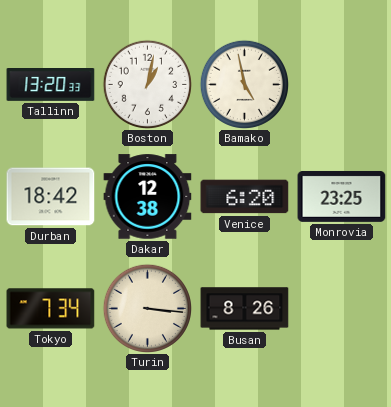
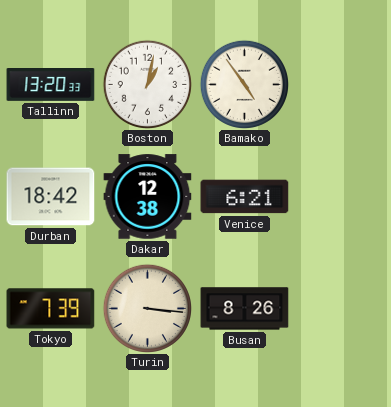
Bamako: 4:58 -> 4:54 (244, 84)
Venice: 6:20 -> 6:21 (245, 197)
Monrovia: 23:25 -> none (342, 196)
Tokyo: 7:34 -> 7:39 (51, 309)
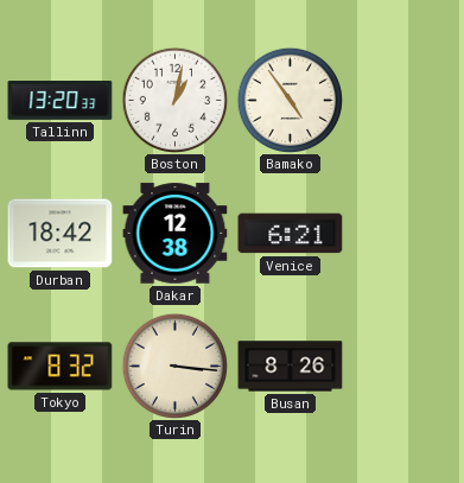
Tokyo: 7:39 -> 8:32 (61, 367)
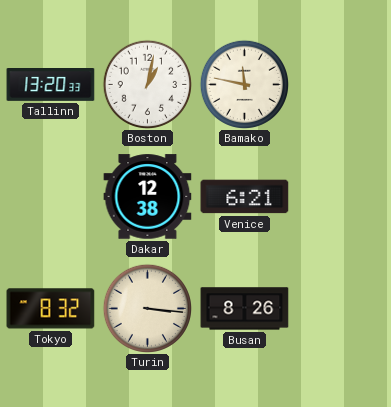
Bamako: 4:54 -> 11:47 (244, 84)
Durban: 18:42 -> none (61, 234)
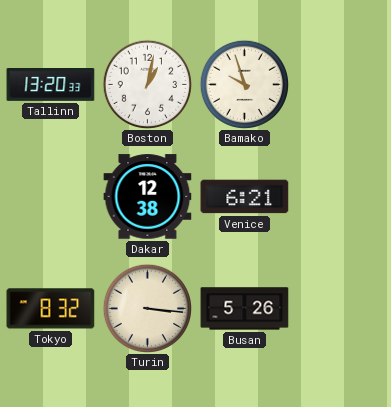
Bamako: 11:47 -> 9:57 (244, 84)
Busan: 8:26 -> 5:26 (245, 309)
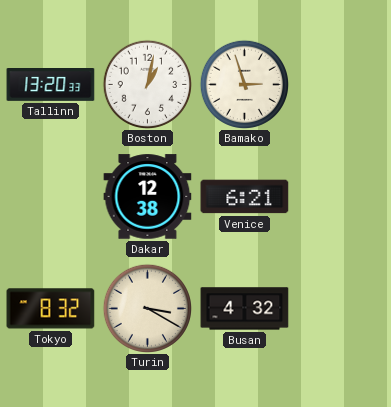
Bamako: 9:57 -> 2:57 (244, 84)
Turin: 3:16 -> 3:20 (147, 308)
Busan: 5:26 -> 4:32 (245, 309)
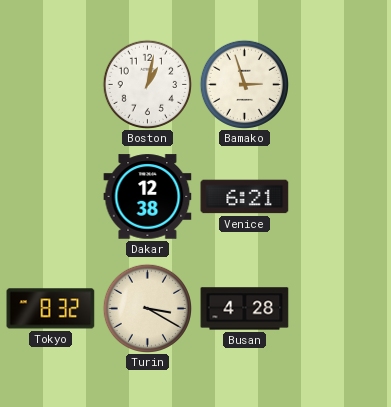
Tallinn: 13:20 -> none (51, 85)
Busan: 4:32 -> 4:28 (245, 309)
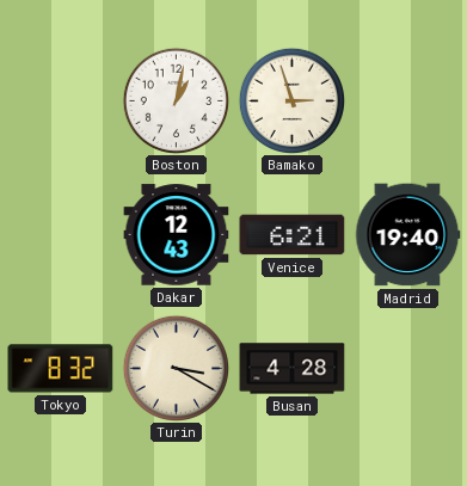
Dakar: 12:38 -> 12:43 (177, 235)
Madrid: none -> 19:40 (408, 235)
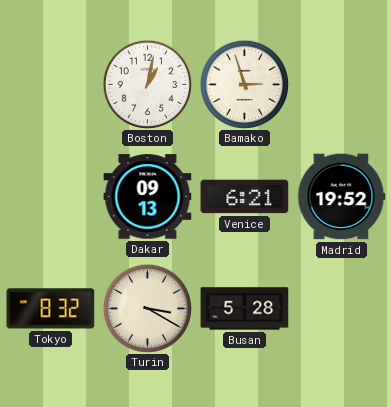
Dakar: 12:43 -> 09:13 (148, 197)
Madrid: 19:40 -> 19:52 (342, 197)
Busan: 4:28 -> 5:28 (245, 309)
